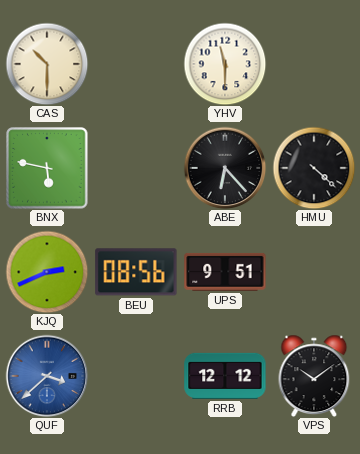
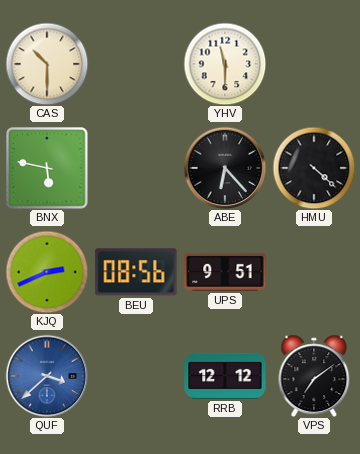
VPS: 10:09 -> 7:09 (314, 376)
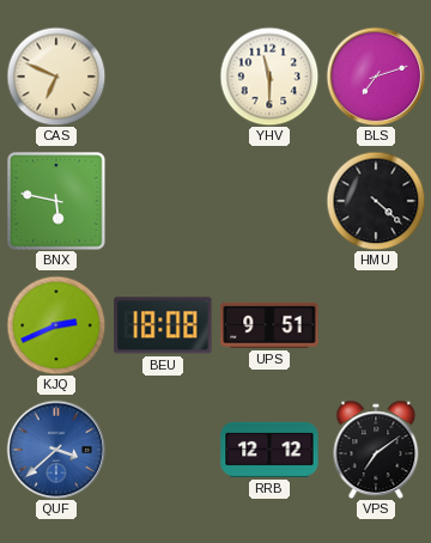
CAS: 10:30 -> 6:49 (56, 77)
BLS: none -> 7:12 (376, 77)
ABE: 6:23 -> none (225, 168)
BEU: 08:56 -> 18:08 (163, 325)
